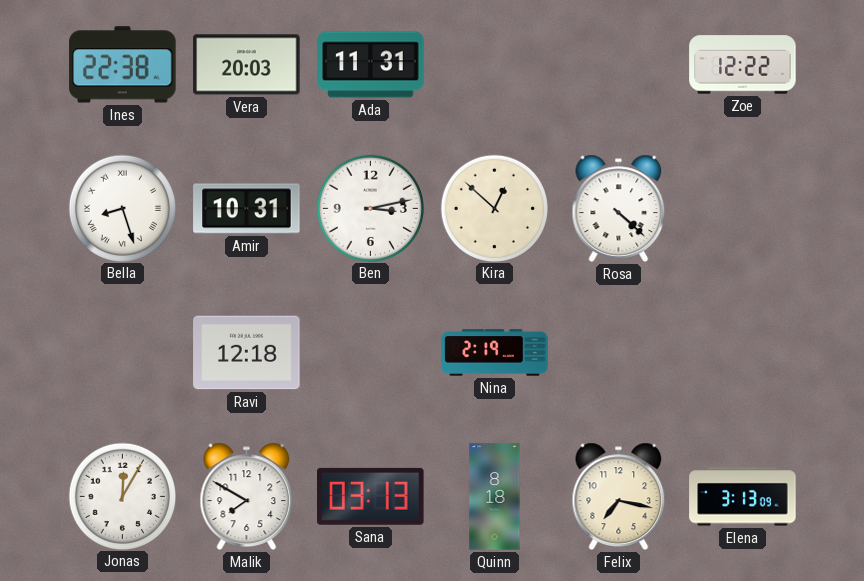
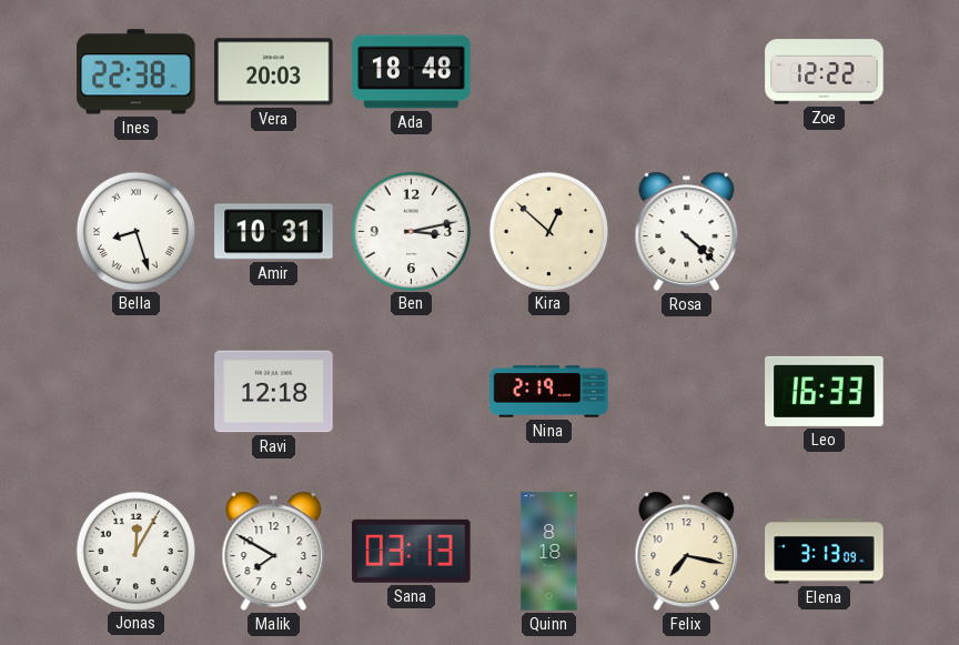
Ada: 11:31 -> 18:48 (412, 72)
Leo: none -> 16:33 (825, 391)
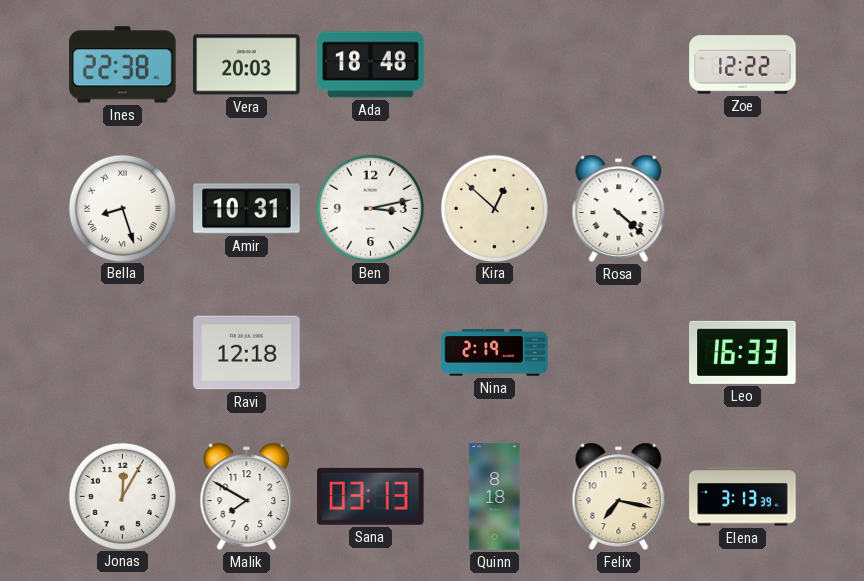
Elena: 3:13:09 -> 3:13:39 (743, 497)
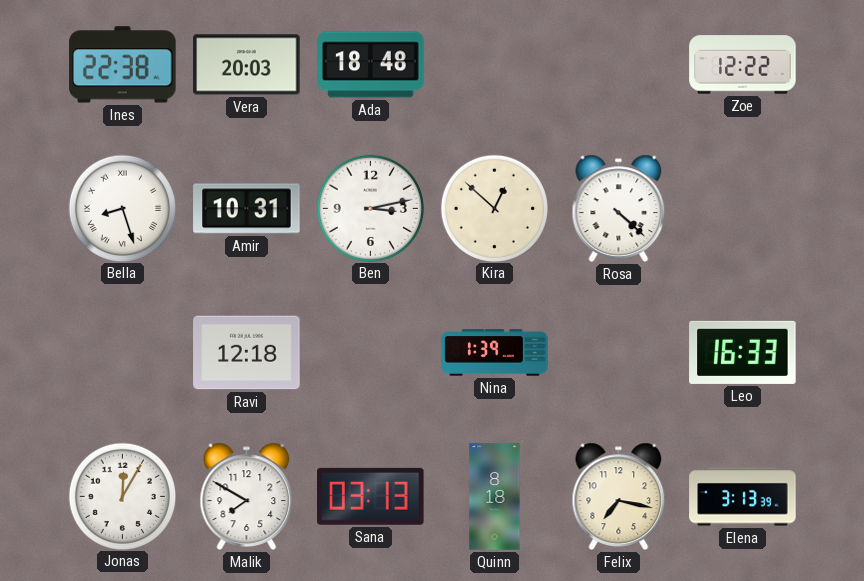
Nina: 2:19 -> 1:39 (495, 353)
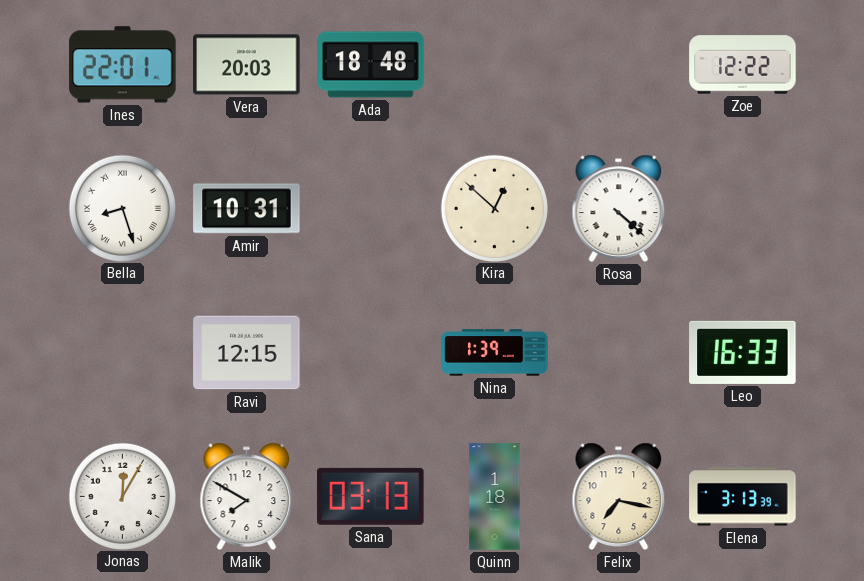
Ines: 22:38 -> 22:01 (123, 65)
Ben: 3:13 -> none (370, 208)
Ravi: 12:18 -> 12:15 (247, 353)
Quinn: 8:18 -> 1:18 (495, 497)
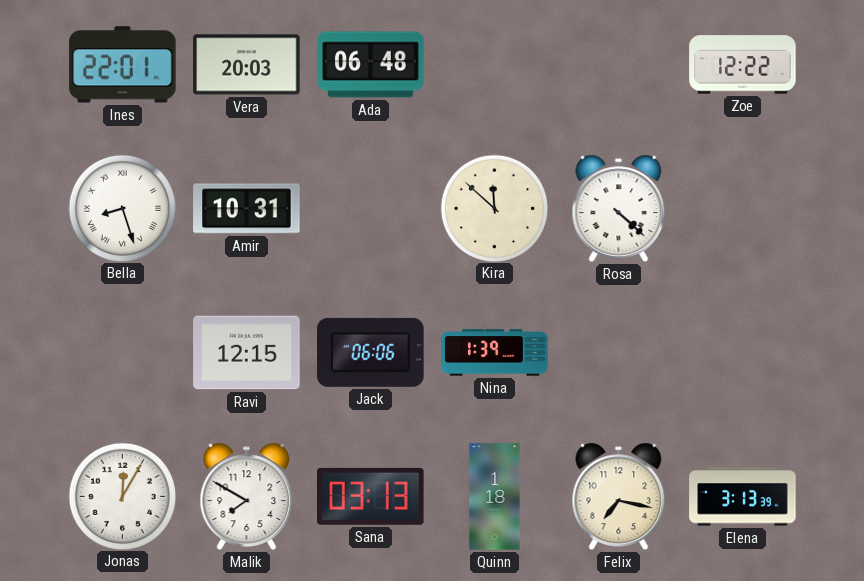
Ada: 18:48 -> 06:48 (371, 65)
Kira: 12:52 -> 11:52 (494, 208)
Jack: none -> 06:06 (371, 352)
Leo: 16:33 -> none (743, 352)
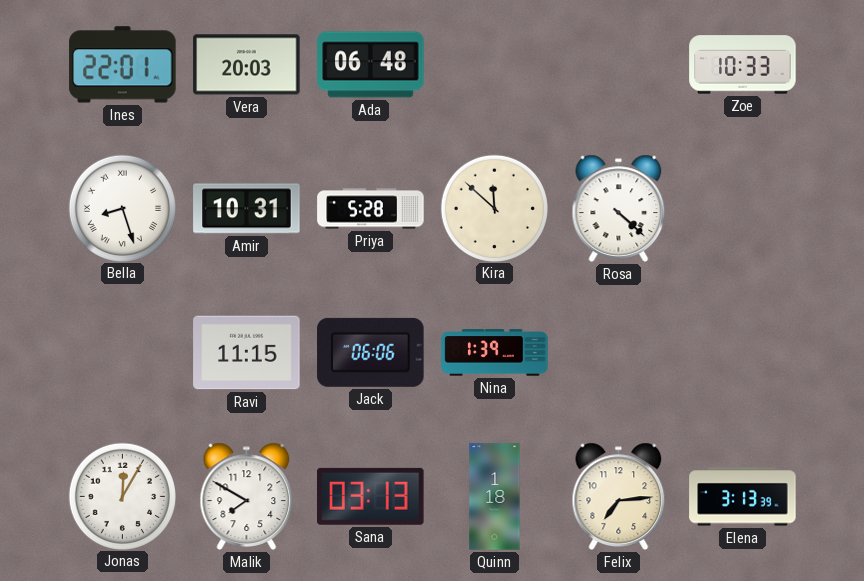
Zoe: 12:22 -> 10:33 (743, 65)
Priya: none -> 5:28 (371, 209)
Ravi: 12:15 -> 11:15 (247, 353)
Felix: 7:17 -> 7:14 (619, 496)
